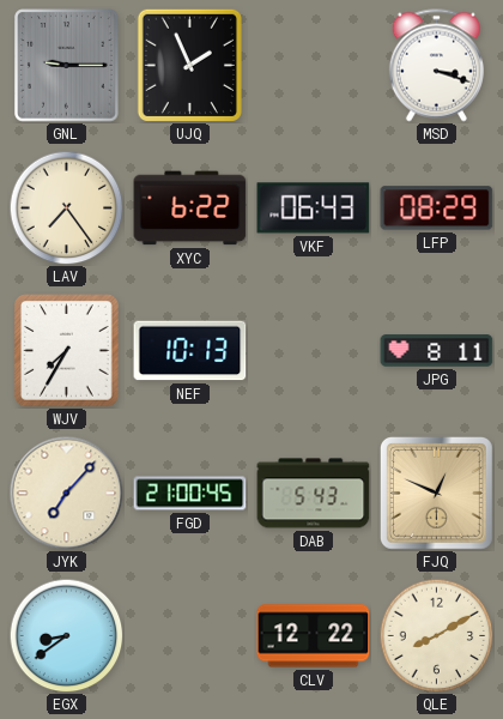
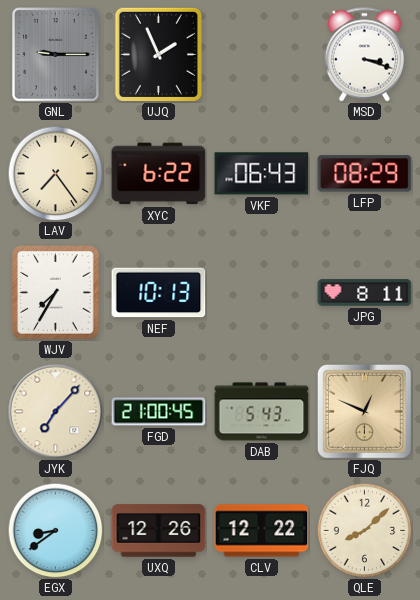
UXQ: none -> 12:26 (159, 531)
QLE: 8:10 -> 8:08 (364, 530)
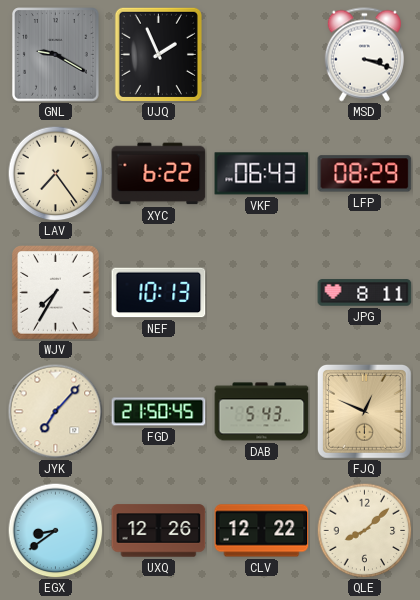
GNL: 9:15 -> 9:20 (56, 55)
FGD: 21:00 -> 21:50 (159, 412)
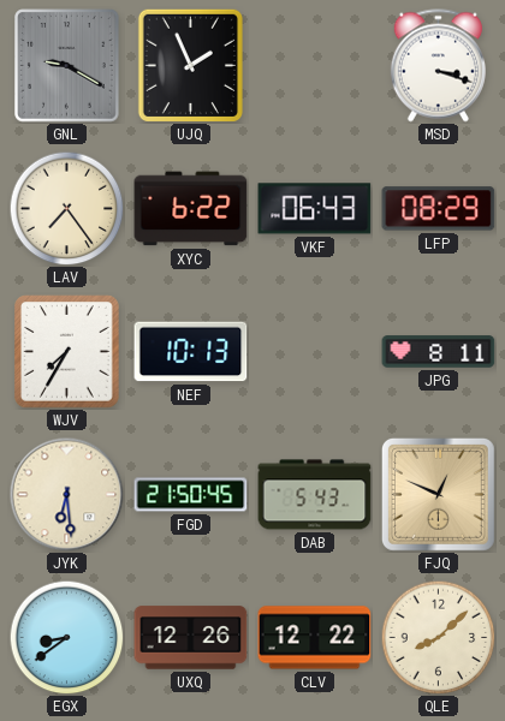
JYK: 7:07 -> 6:29 (66, 494)
